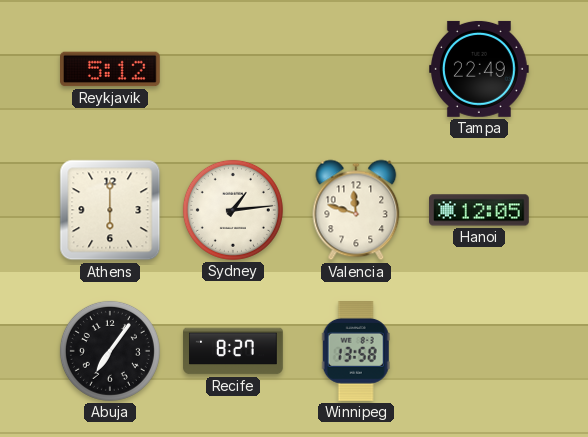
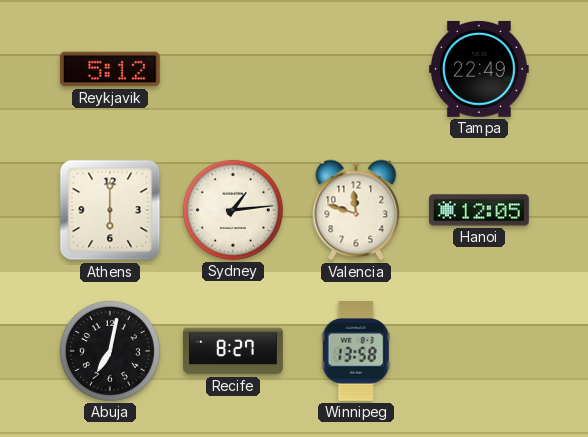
Abuja: 7:06 -> 7:02 (110, 351)
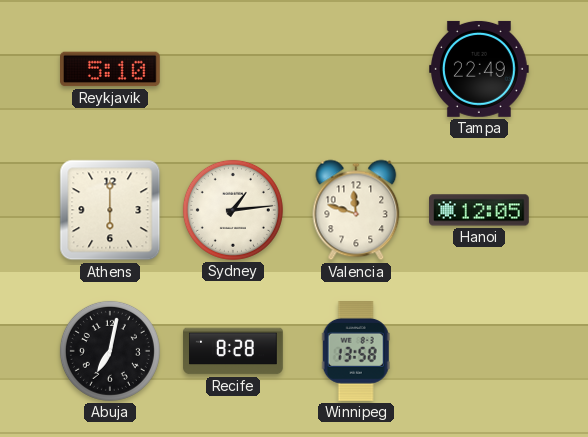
Reykjavik: 5:12 -> 5:10 (111, 69)
Recife: 8:27 -> 8:28 (233, 351)
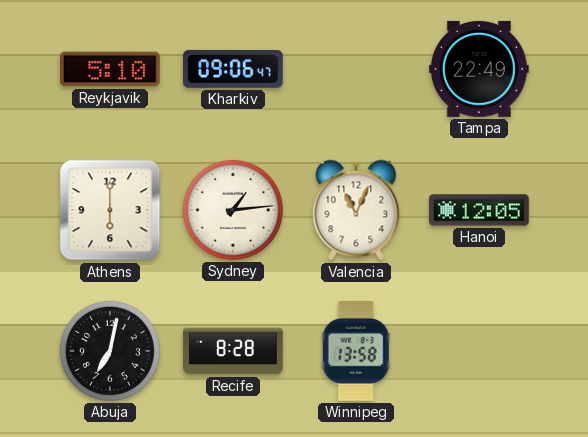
Kharkiv: none -> 09:06 (233, 69)
Valencia: 11:48 -> 11:04 (356, 210)
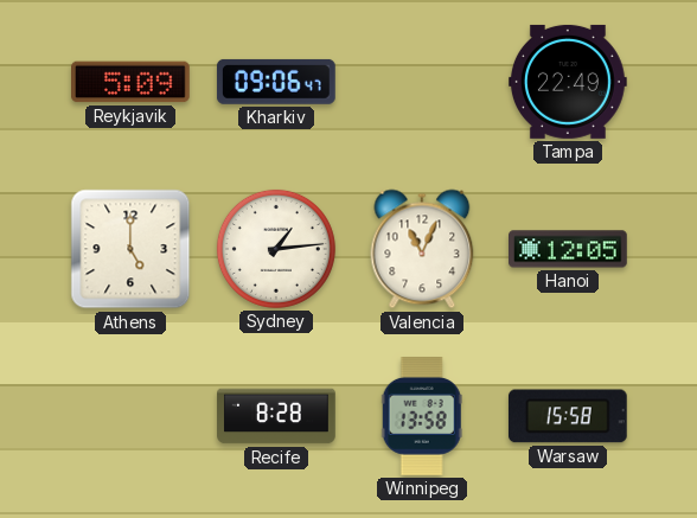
Reykjavik: 5:10 -> 5:09 (132, 82)
Athens: 6:00 -> 5:00 (130, 249)
Abuja: 7:02 -> none (110, 351)
Warsaw: none -> 15:58 (568, 416)
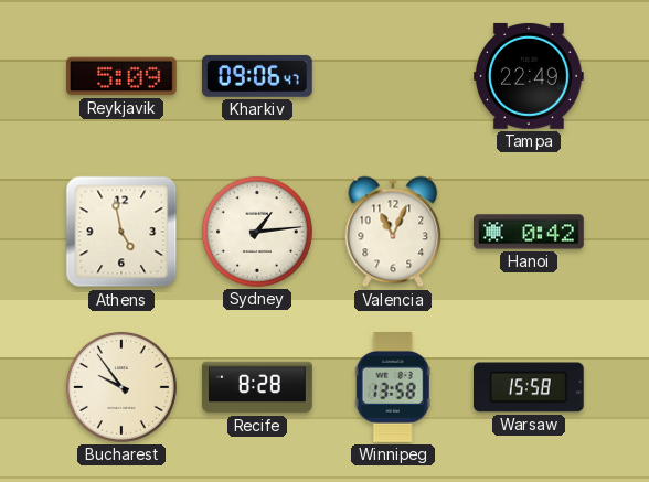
Athens: 5:00 -> 4:58 (121, 232)
Hanoi: 12:05 -> 0:42 (530, 232)
Bucharest: none -> 9:54 (121, 387)
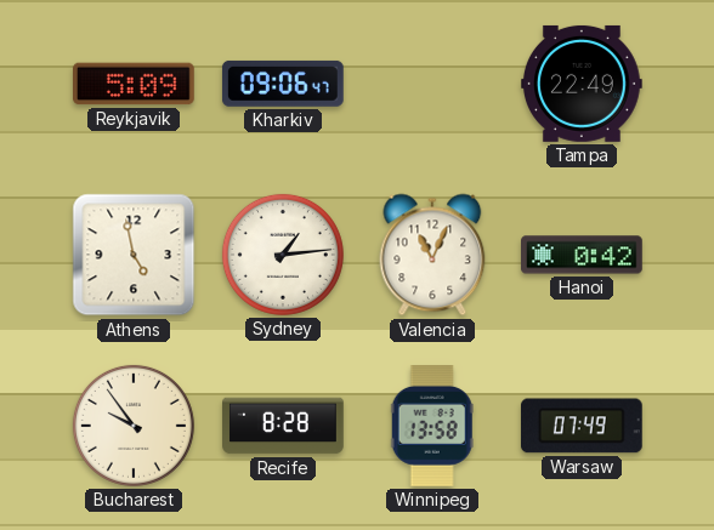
Warsaw: 15:58 -> 07:49 (582, 426)
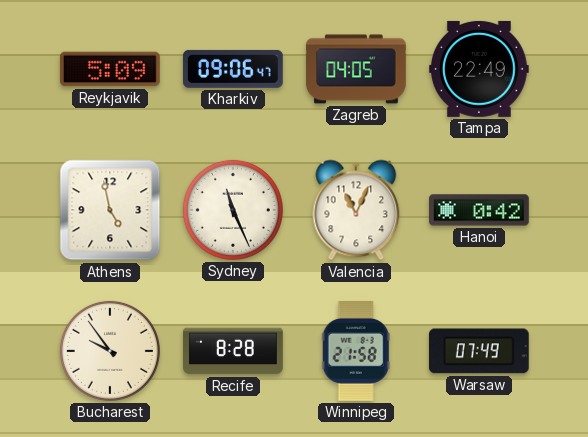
Zagreb: none -> 04:05 (356, 69)
Sydney: 1:14 -> 11:26 (233, 210)
Winnipeg: 13:58 -> 21:58 (356, 352)
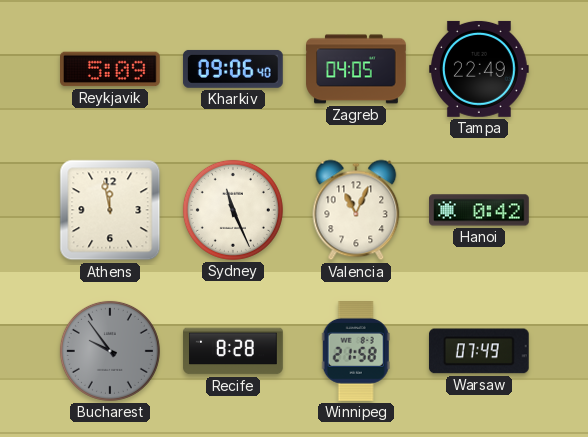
Kharkiv: 09:06:47 -> 09:06:40 (233, 69)
Athens: 4:58 -> 11:58 (110, 210)
Bucharest dial: cream -> grey (110, 351)
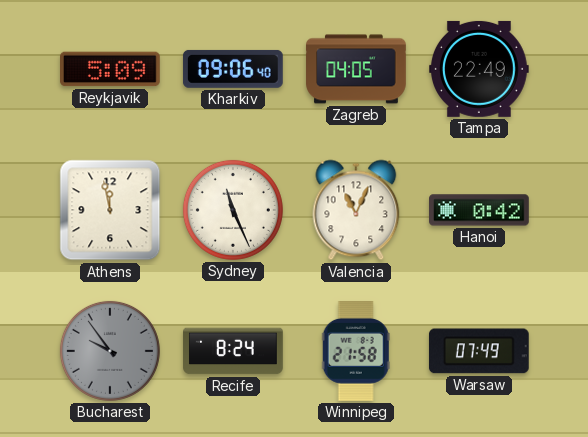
Recife: 8:28 -> 8:24 (233, 351)
